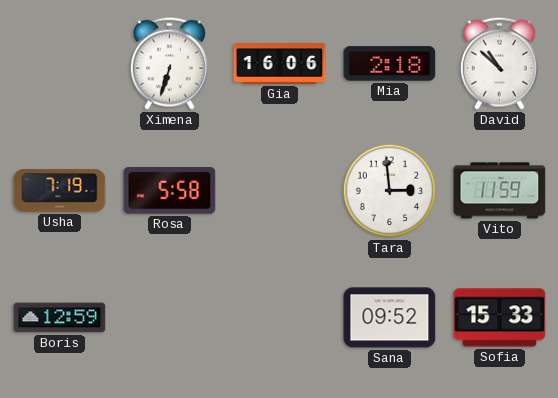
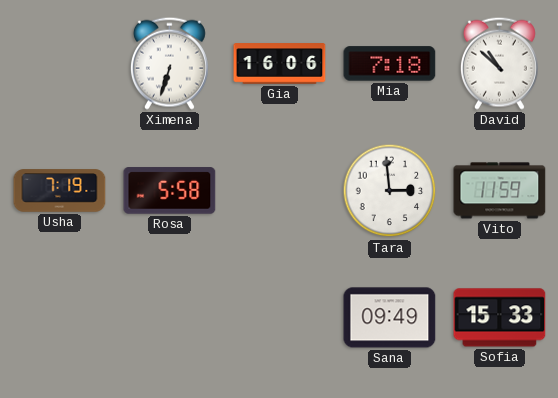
Mia: 2:18 -> 7:18 (390, 64)
Boris: 12:59 -> none (60, 318)
Sana: 09:52 -> 09:49 (390, 318)
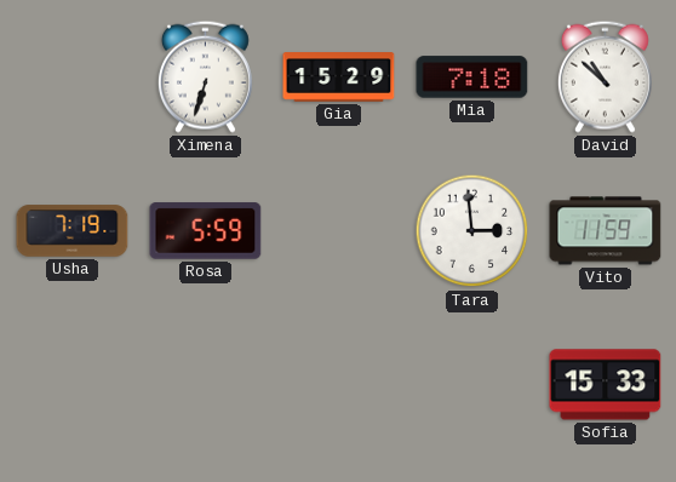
Gia: 16:06 -> 15:29 (339, 78)
Rosa: 5:58 -> 5:59 (206, 231)
Sana: 09:49 -> none (390, 318)
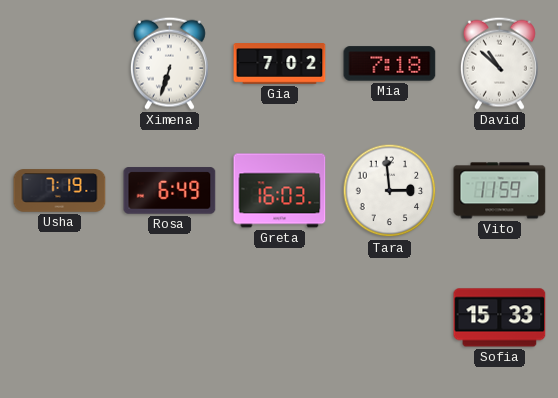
Gia: 15:29 -> 7:02 (280, 64)
Rosa: 5:59 -> 6:49 (170, 191)
Greta: none -> 16:03 (280, 191)
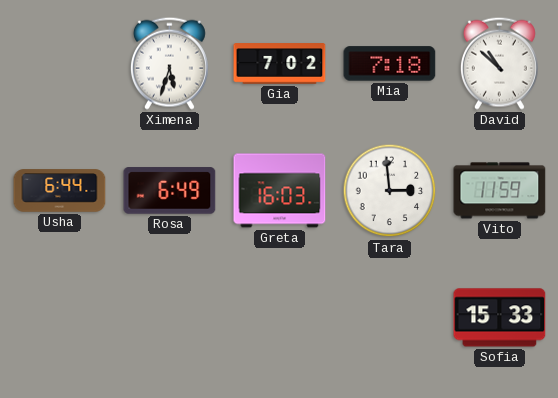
Ximena: 6:33 -> 5:33 (169, 63)
Usha: 7:19 -> 6:44 (60, 191)
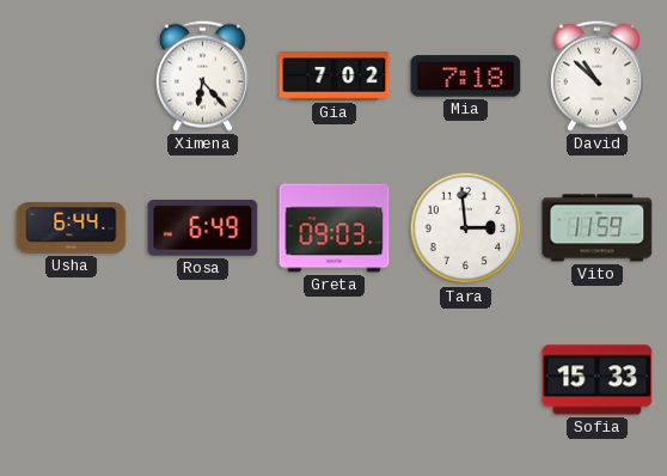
Ximena: 5:33 -> 6:23 (202, 75)
Greta: 16:03 -> 09:03 (335, 228)
